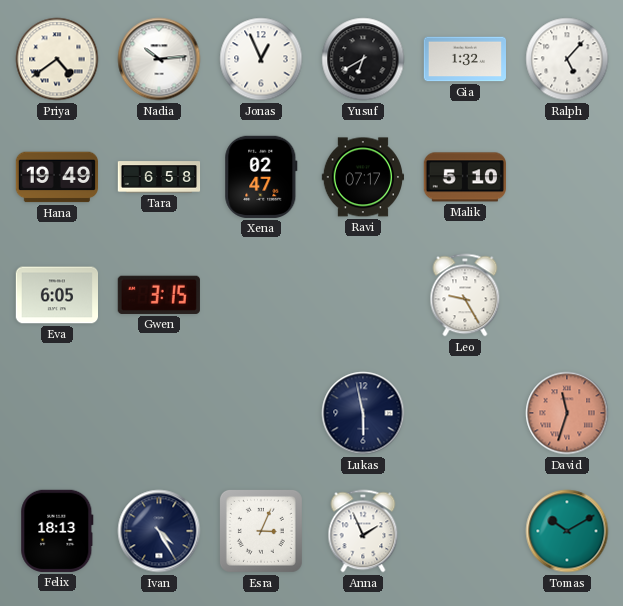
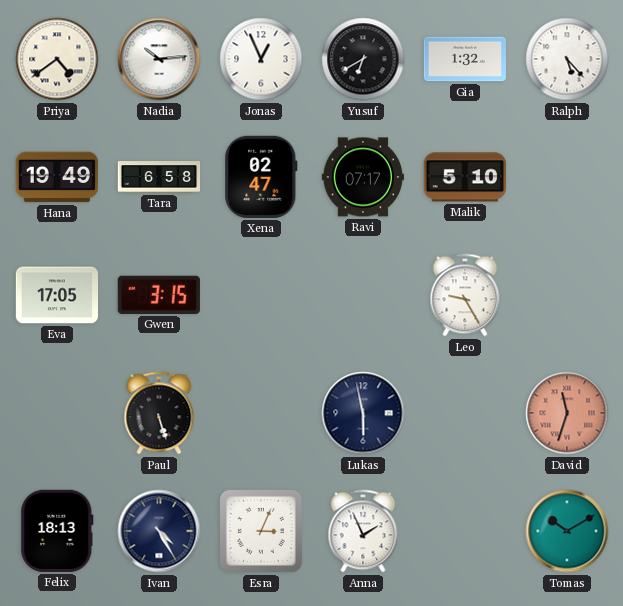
Ralph: 5:07 -> 5:23 (567, 59)
Eva: 6:05 -> 17:05 (56, 295)
Paul: none -> 5:27 (159, 413)
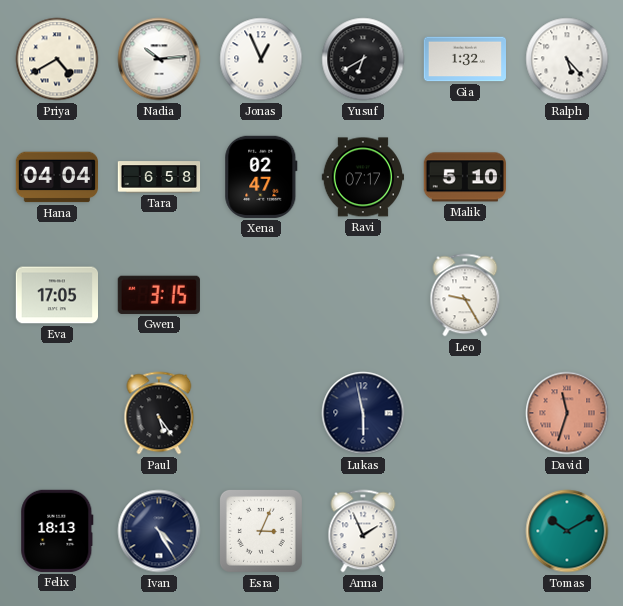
Priya: 4:39 -> 4:40 (57, 59)
Hana: 19:49 -> 04:04 (56, 177)
Paul: 5:27 -> 5:24 (159, 413)
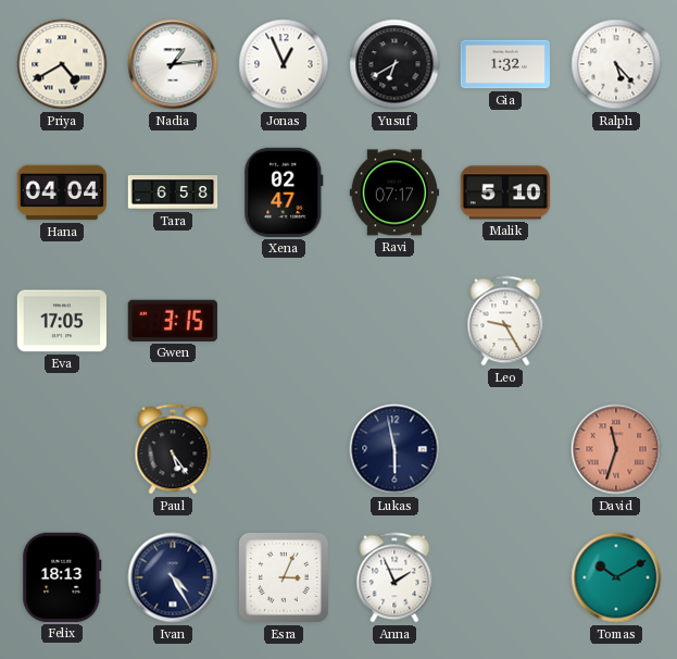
Nadia: 10:14 -> 1:14 (173, 64)
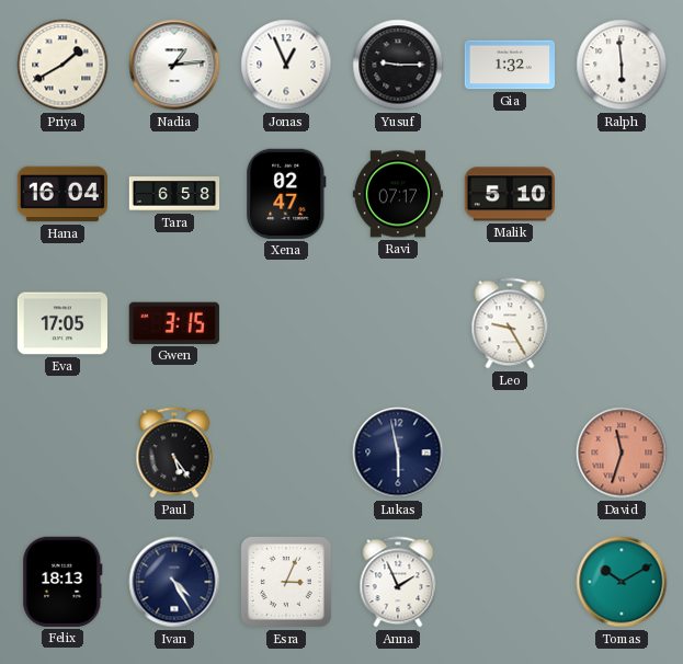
Priya: 4:40 -> 1:40 (62, 65)
Yusuf: 6:40 -> 9:15 (398, 65)
Ralph: 5:23 -> 5:59 (622, 65)
Hana: 04:04 -> 16:04 (61, 194)
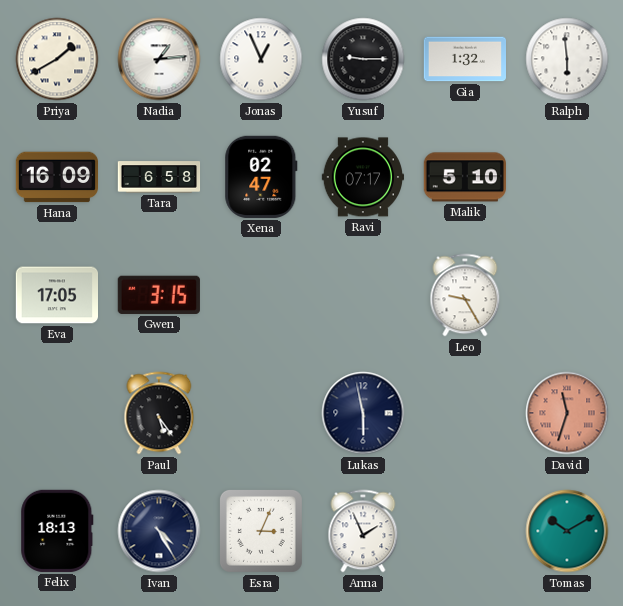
Hana: 16:04 -> 16:09 (56, 177)
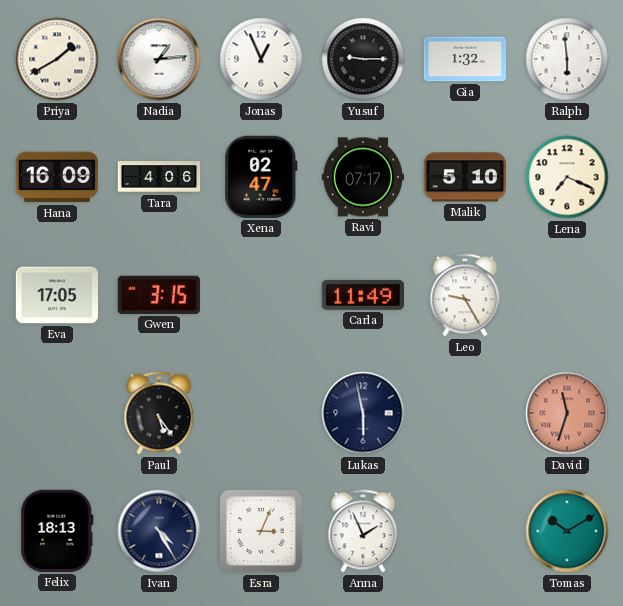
Tara: 6:58 -> 4:06 (159, 177)
Lena: none -> 7:19 (567, 177)
Carla: none -> 11:49 (362, 295)
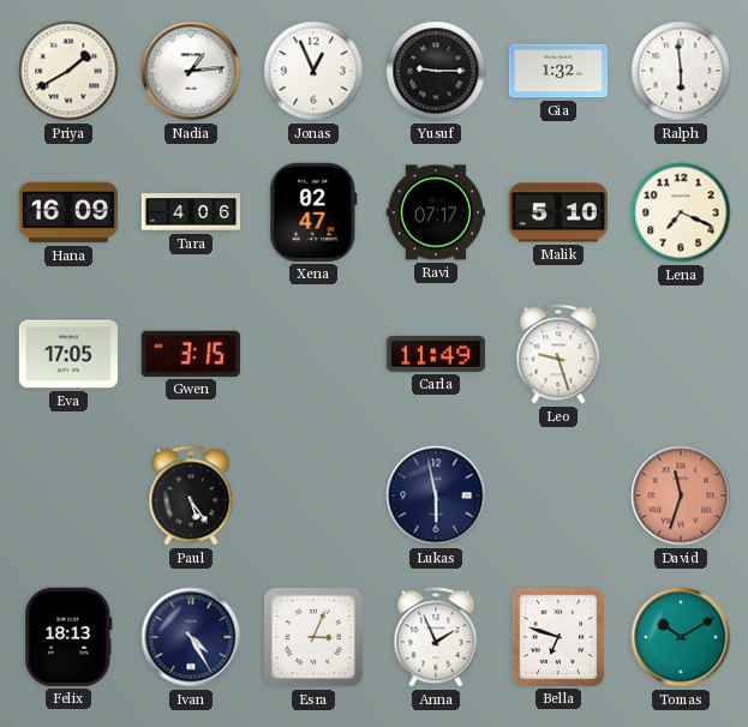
Leo: 9:25 -> 9:27 (558, 354)
Bella: none -> 6:48 (558, 636)
